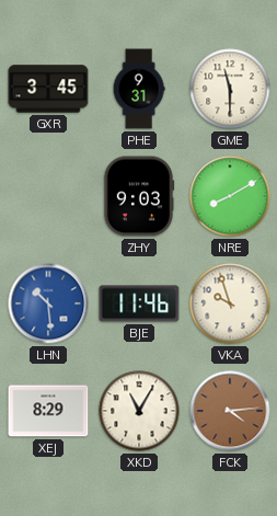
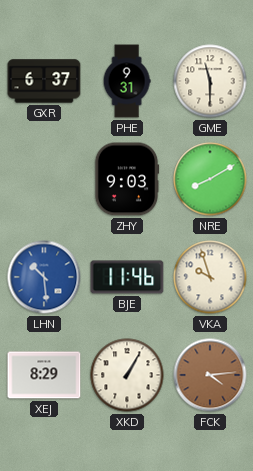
GXR: 3:45 -> 6:37 (44, 81)
XKD: 11:05 -> 1:05 (127, 375)
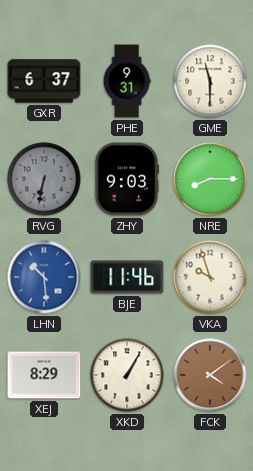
RVG: none -> 6:32 (44, 179)
NRE: 8:10 -> 8:15 (210, 179)
FCK: 4:14 -> 4:09 (210, 375)
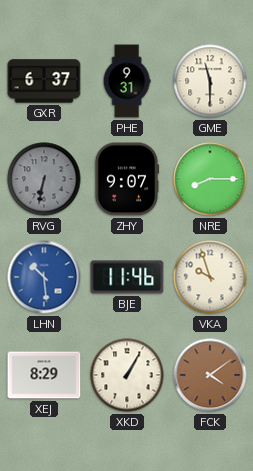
ZHY: 9:03 -> 9:07 (127, 179)
